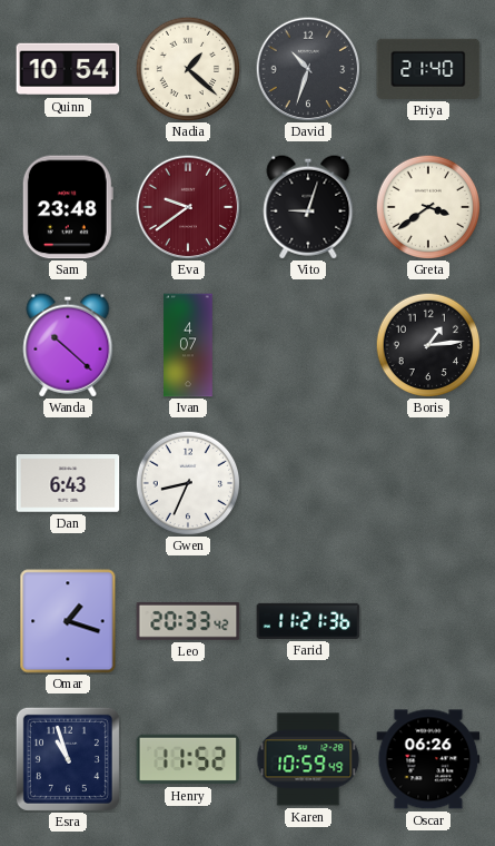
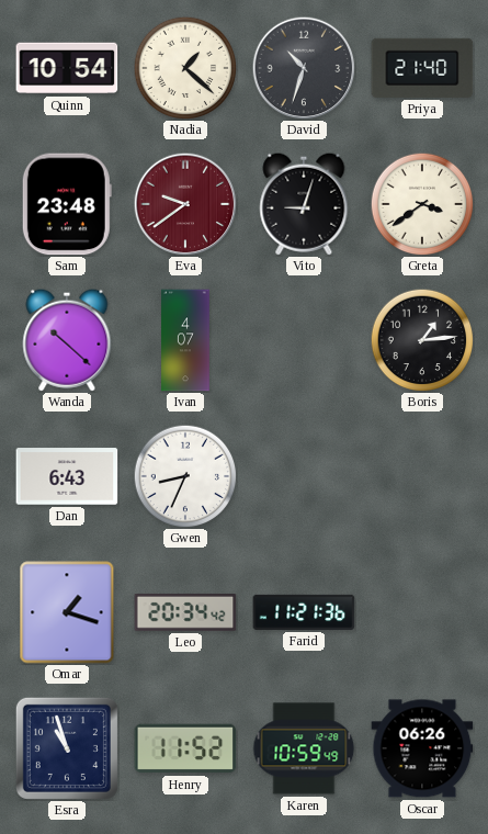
Leo: 20:33 -> 20:34 (185, 612)
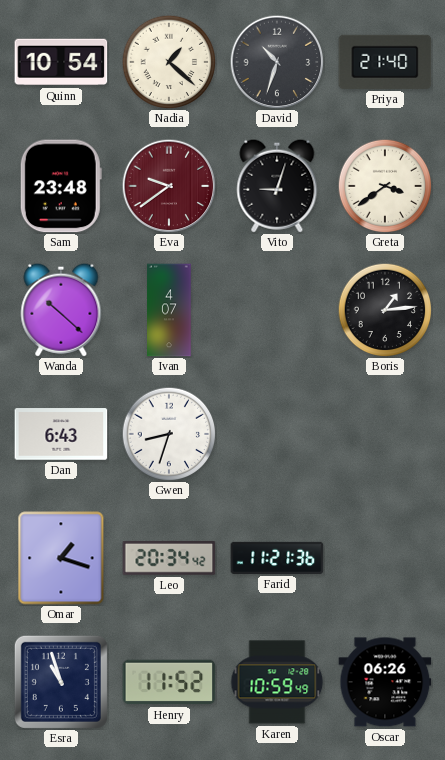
Gwen: 8:34 -> 8:33 (169, 434)
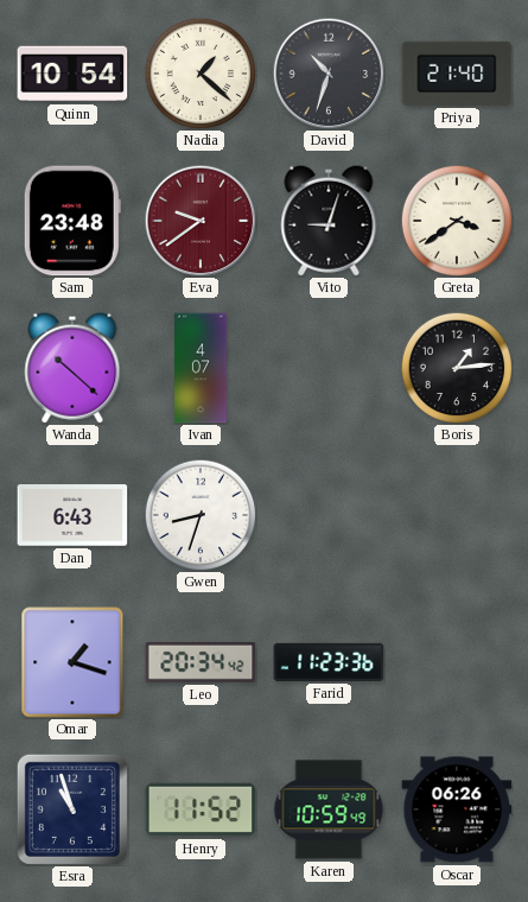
Farid: 11:21 -> 11:23 (329, 662)
